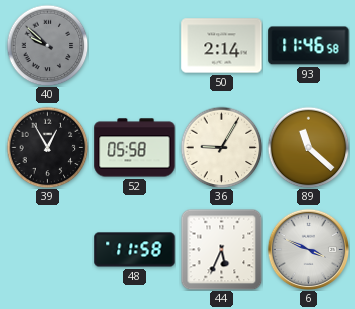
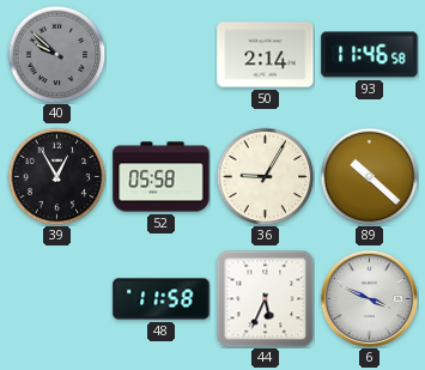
89: 11:22 -> 10:22 (369, 176)
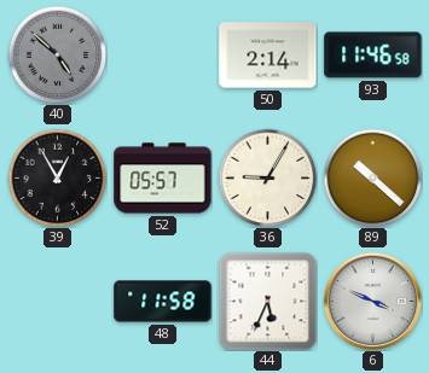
40: 9:52 -> 4:52 (57, 54)
52: 05:58 -> 05:57 (163, 179)
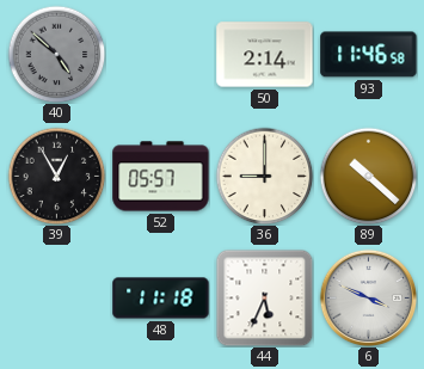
36: 9:05 -> 9:00 (264, 176)
48: 11:58 -> 11:18 (161, 299)
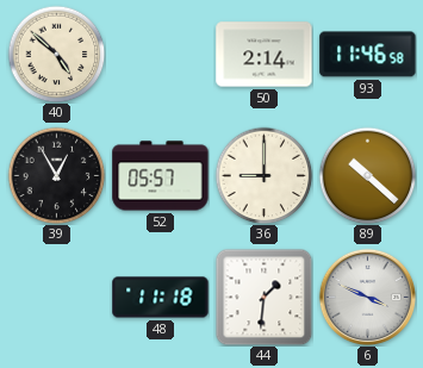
40 dial: grey -> cream (56, 54)
44: 5:34 -> 1:31 (263, 297)
